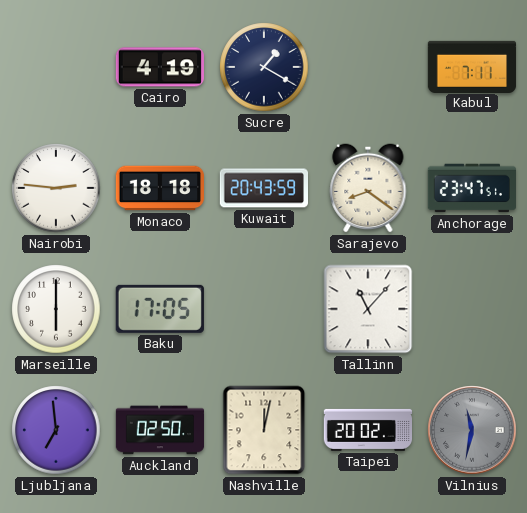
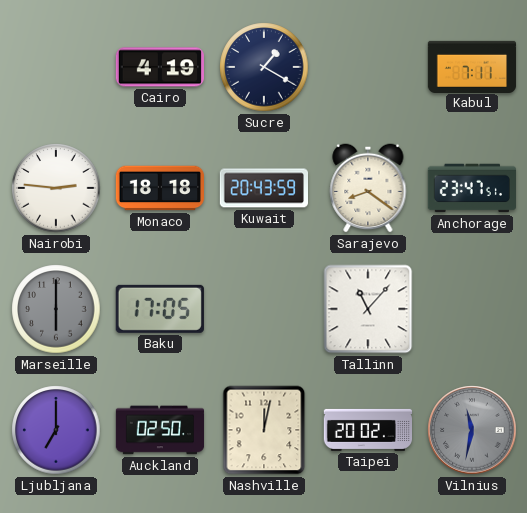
Marseille dial: white -> grey (56, 309)
Ljubljana: 6:59 -> 7:00 (56, 430)
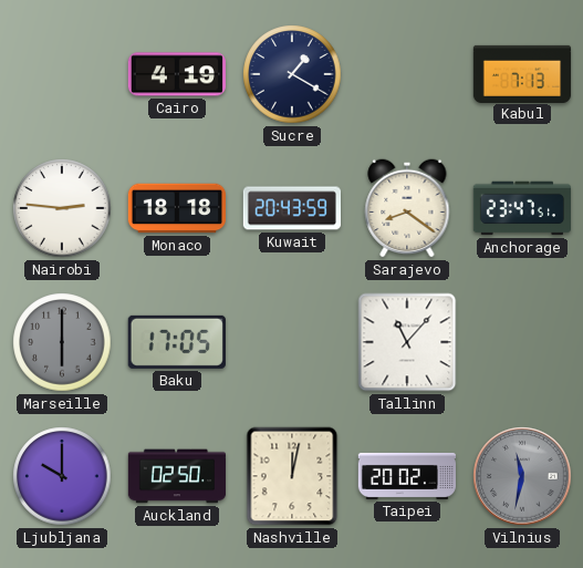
Kabul: 7:11 -> 7:13 (522, 73)
Ljubljana: 7:00 -> 10:00 (62, 476)
